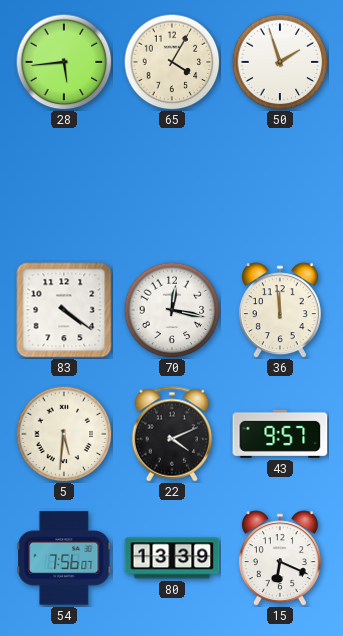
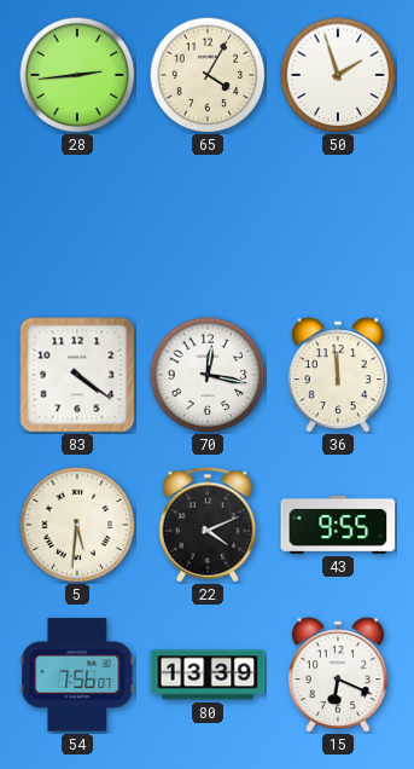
28: 5:44 -> 2:44 (77, 75)
43: 9:57 -> 9:55 (338, 525)
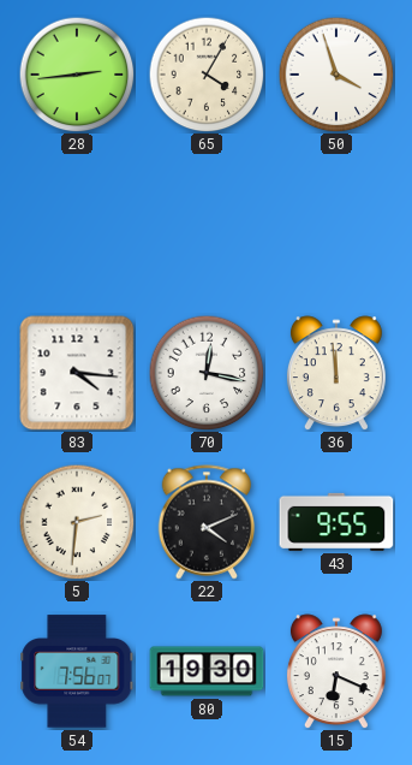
50: 1:57 -> 3:57 (336, 75)
83: 4:21 -> 4:16 (77, 373)
5: 5:31 -> 2:31 (77, 522)
80: 13:39 -> 19:30 (207, 671)
